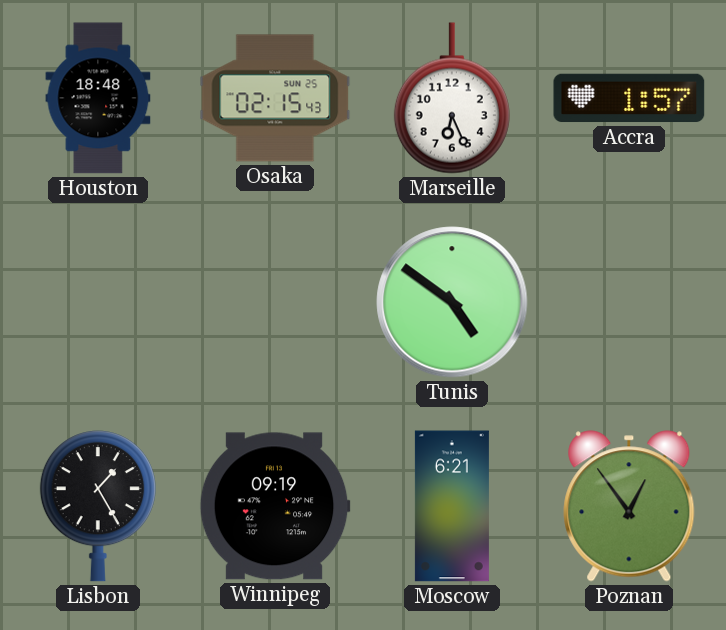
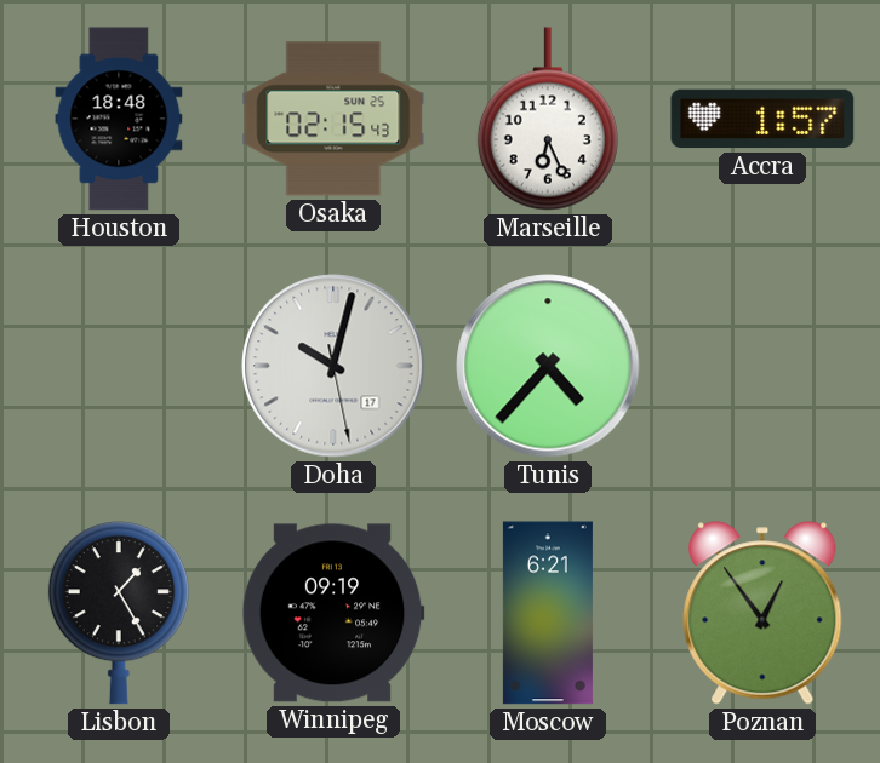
Doha: none -> 10:02 (333, 366)
Tunis: 4:51 -> 4:37 (548, 366)
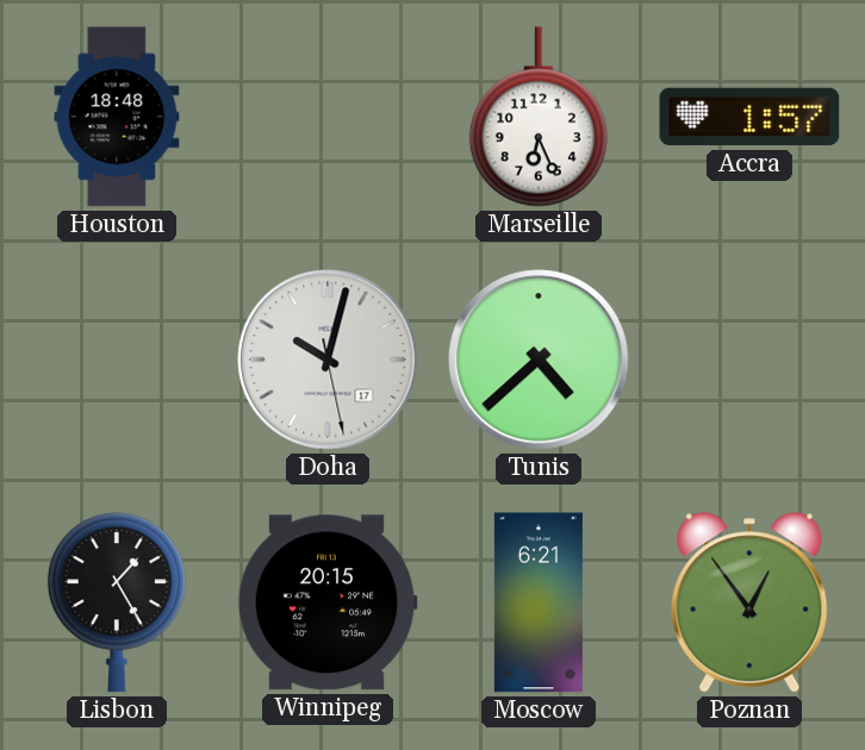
Osaka: 02:15 -> none (333, 119)
Tunis: 4:37 -> 4:38 (539, 360)
Winnipeg: 09:19 -> 20:15 (328, 602)
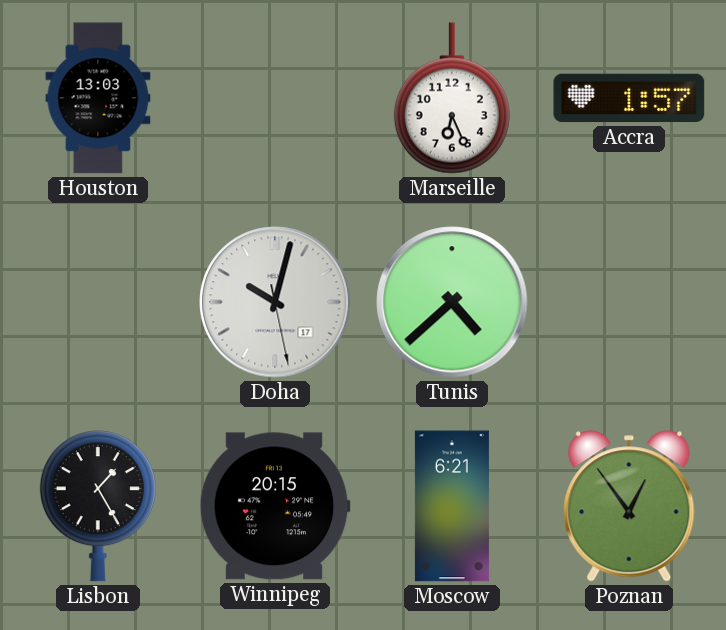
Houston: 18:48 -> 13:03 (98, 98)
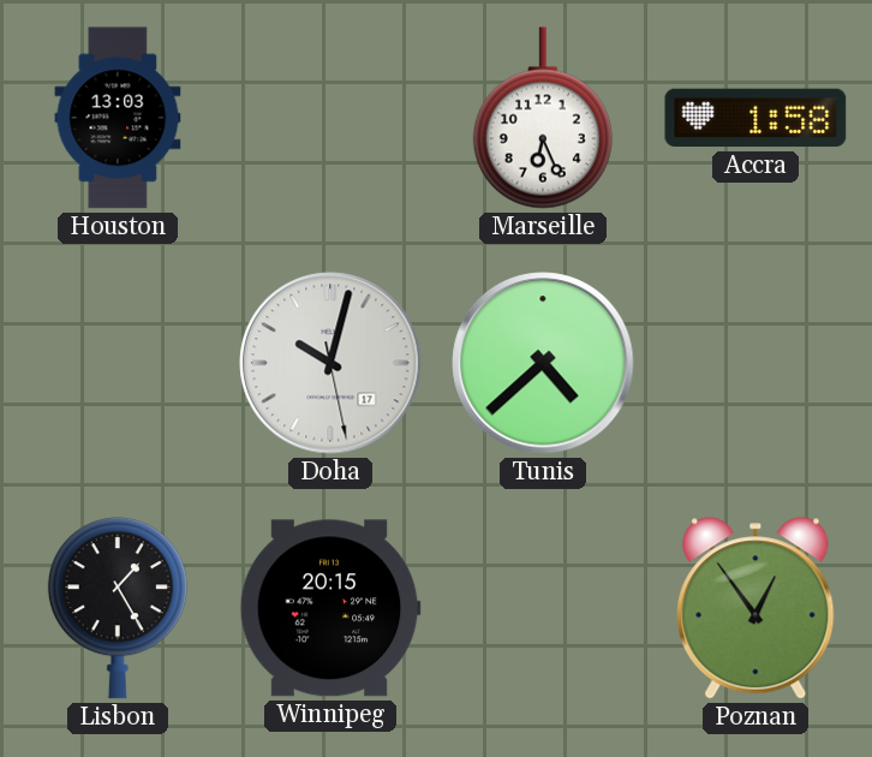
Accra: 1:57 -> 1:58 (755, 118)
Moscow: 6:21 -> none (452, 506)
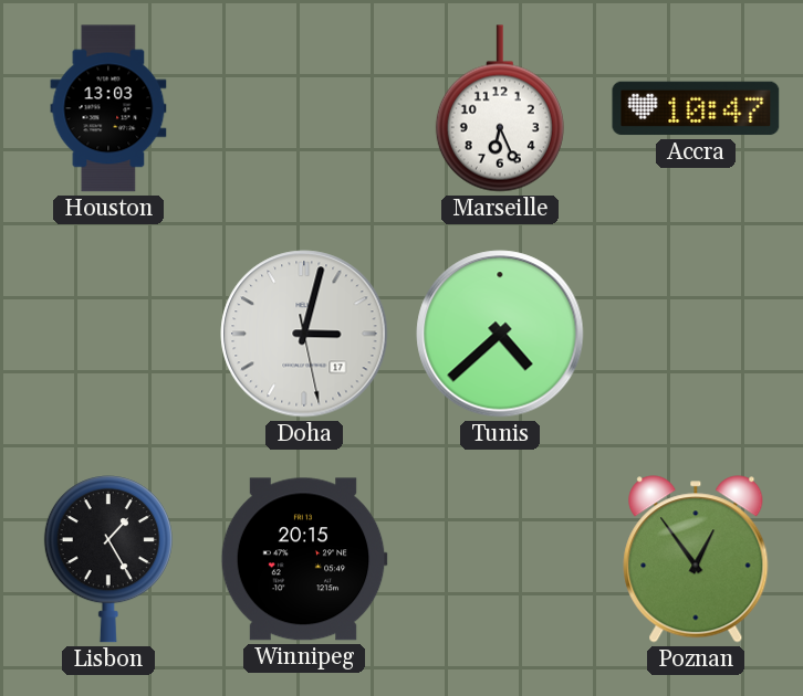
Accra: 1:58 -> 10:47 (696, 108)
Doha: 10:02 -> 3:02 (304, 334)
